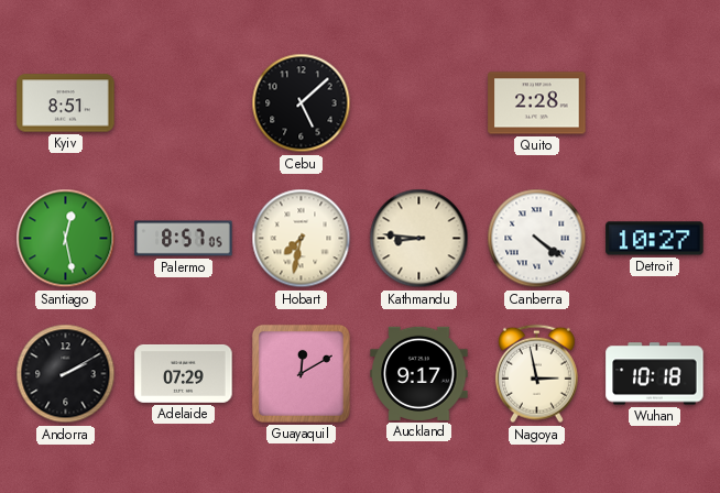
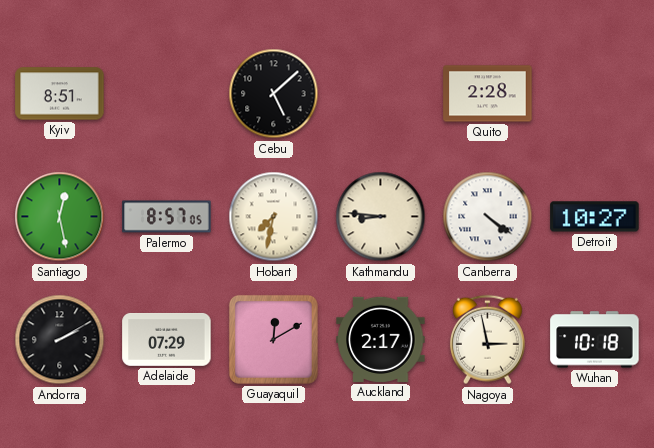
Auckland: 9:17 -> 2:17 (381, 339)
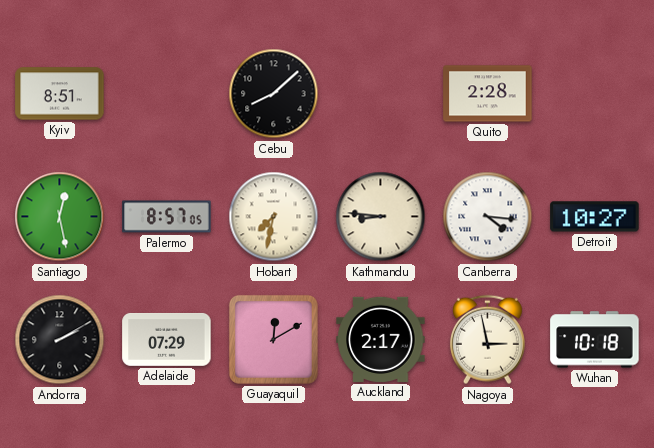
Cebu: 5:08 -> 8:08 (274, 94)
Canberra: 4:21 -> 4:16 (488, 217)
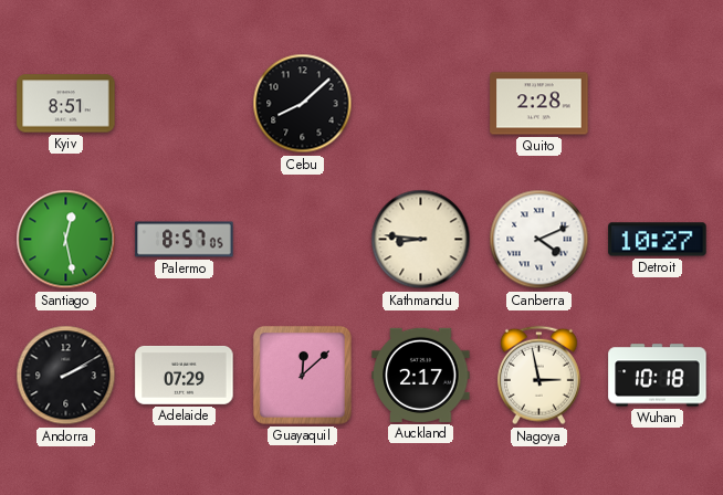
Hobart: 7:32 -> none (274, 217)
Canberra: 4:16 -> 4:11 (539, 240)
Guayaquil: 12:10 -> 12:08 (302, 375)
